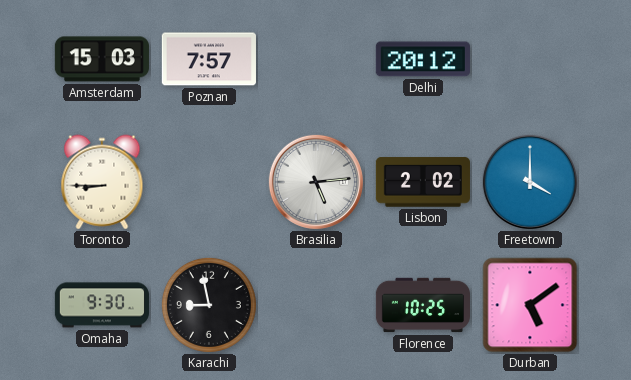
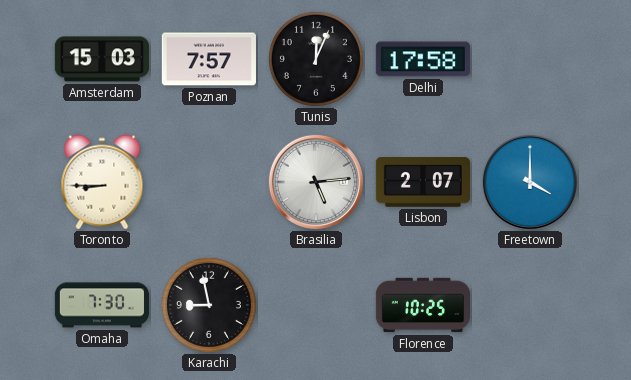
Tunis: none -> 12:04 (316, 59)
Delhi: 20:12 -> 17:58 (423, 59)
Lisbon: 2:02 -> 2:07 (423, 182)
Omaha: 9:30 -> 7:30 (102, 305)
Durban: 5:09 -> none (530, 305)
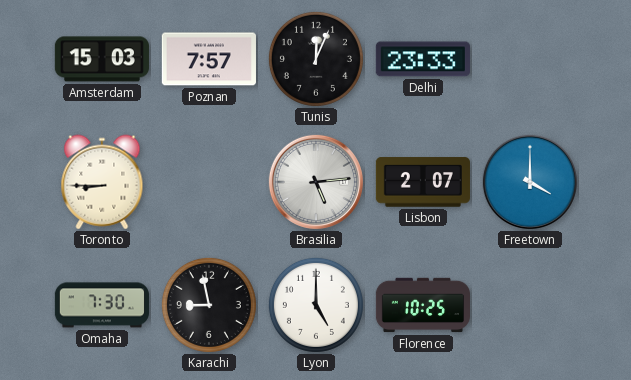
Delhi: 17:58 -> 23:33 (423, 59)
Lyon: none -> 5:00 (316, 305)
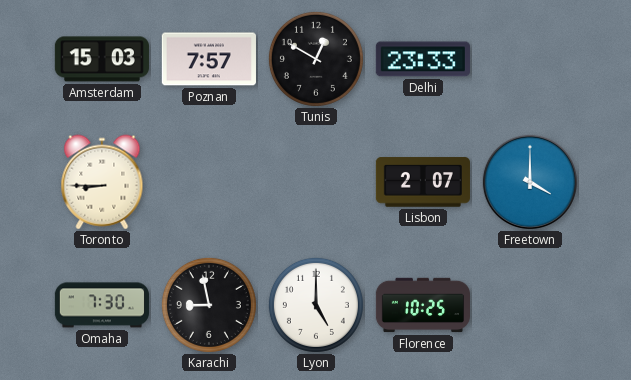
Tunis: 12:04 -> 12:50 (316, 59)
Brasilia: 5:14 -> none (316, 182)
